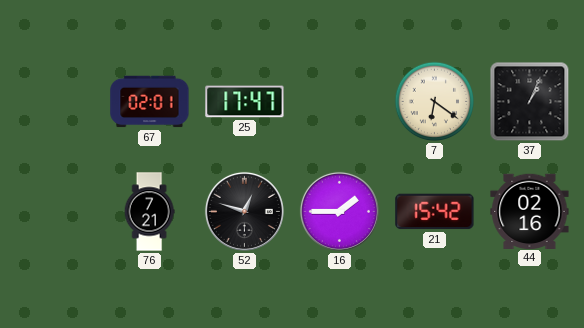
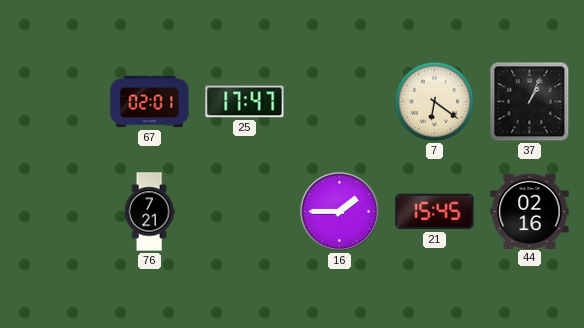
52: 12:48 -> none (244, 211)
21: 15:42 -> 15:45 (435, 212)
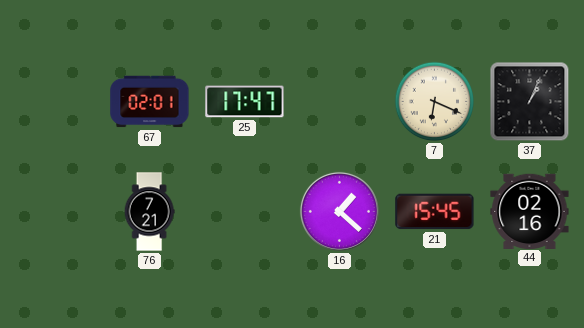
7: 6:21 -> 6:19 (435, 102)
16: 1:45 -> 1:22 (339, 211)
